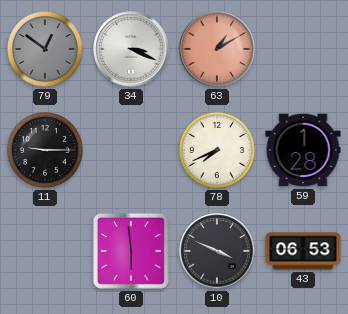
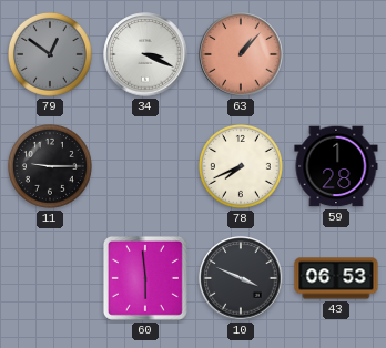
63: 1:10 -> 1:07 (241, 54)
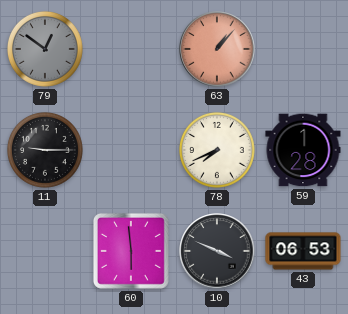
34: 3:19 -> none (145, 54)
